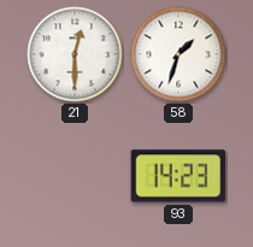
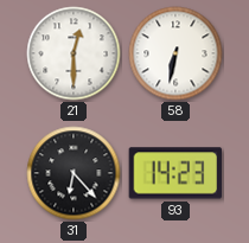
58: 1:33 -> 6:32 (175, 53)
31: none -> 6:23 (74, 173)
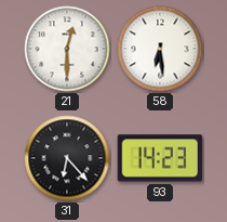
58: 6:32 -> 6:29 (160, 49)
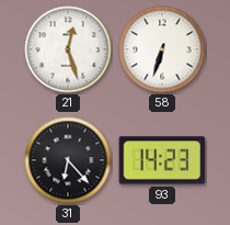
21: 12:30 -> 12:27 (68, 49)
58: 6:29 -> 6:33 (162, 49)
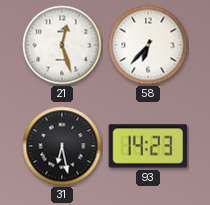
58: 6:33 -> 6:37 (148, 45)
31: 6:23 -> 6:28 (62, 146)
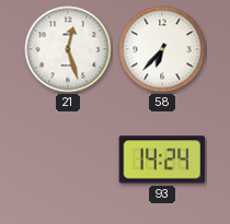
31: 6:28 -> none (62, 146)
93: 14:23 -> 14:24 (162, 160)
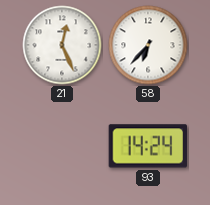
21: 12:27 -> 12:26 (62, 45)
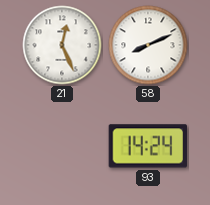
58: 6:37 -> 8:11 (148, 45)
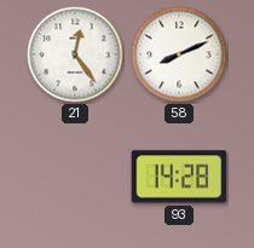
21: 12:26 -> 12:24 (75, 54)
93: 14:24 -> 14:28 (179, 177)
